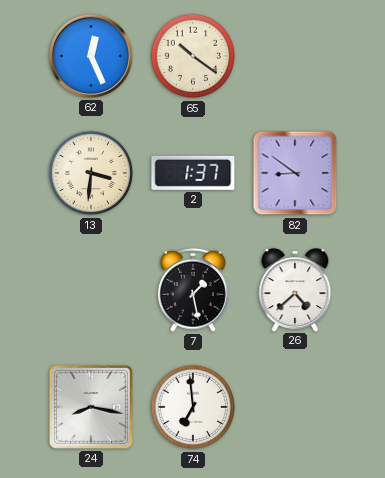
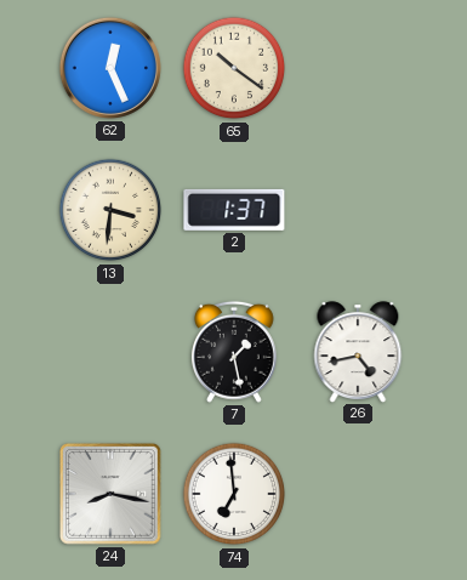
82: 8:51 -> none (295, 173)
26: 4:38 -> 4:43 (358, 352)
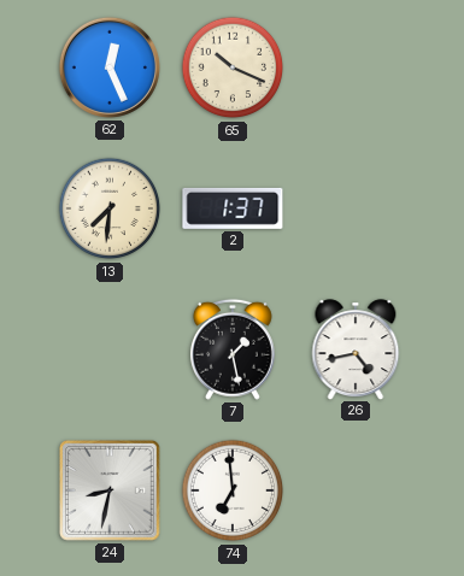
65: 10:21 -> 10:19 (233, 67)
13: 3:31 -> 7:31 (110, 208)
24: 8:17 -> 8:32 (111, 492)
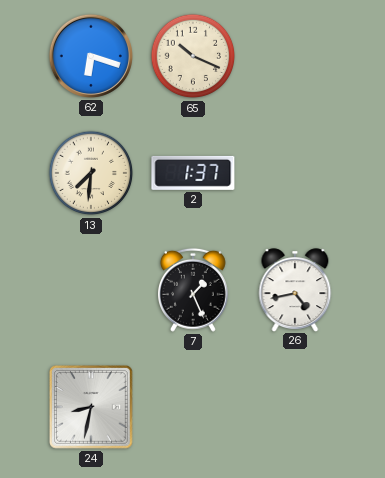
62: 12:26 -> 6:18 (91, 56)
7: 1:28 -> 1:26 (193, 290)
74: 6:59 -> none (233, 490)
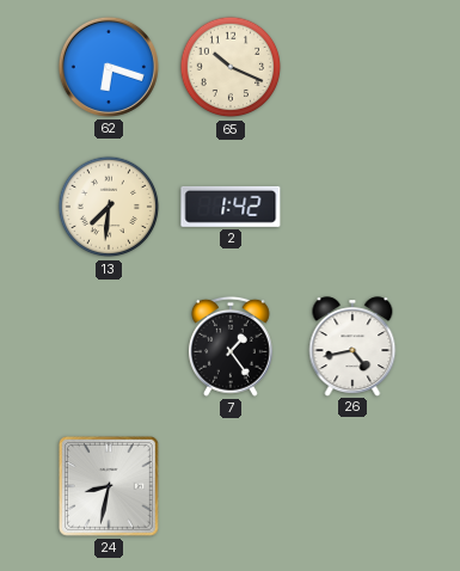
2: 1:37 -> 1:42 (231, 207)
7: 1:26 -> 1:24 (231, 346)
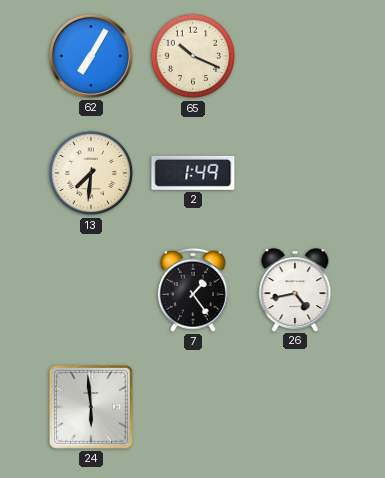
62: 6:18 -> 7:05 (91, 56)
2: 1:42 -> 1:49 (193, 173)
24: 8:32 -> 5:59 (92, 408)
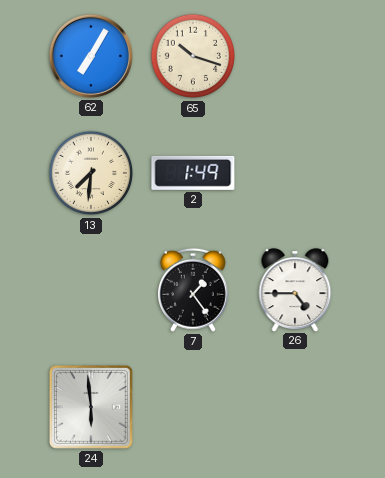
65: 10:19 -> 10:18 (193, 56)
26: 4:43 -> 4:45 (295, 290)
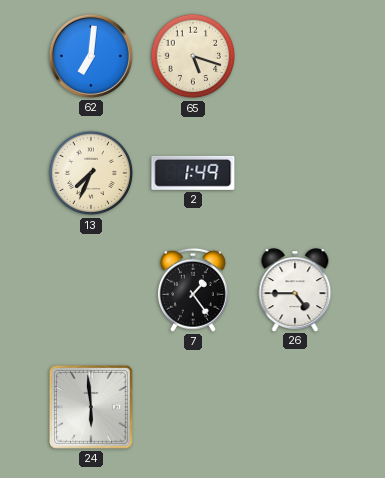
62: 7:05 -> 7:01 (91, 56)
65: 10:18 -> 5:18 (193, 56)
13: 7:31 -> 7:34 (91, 173)
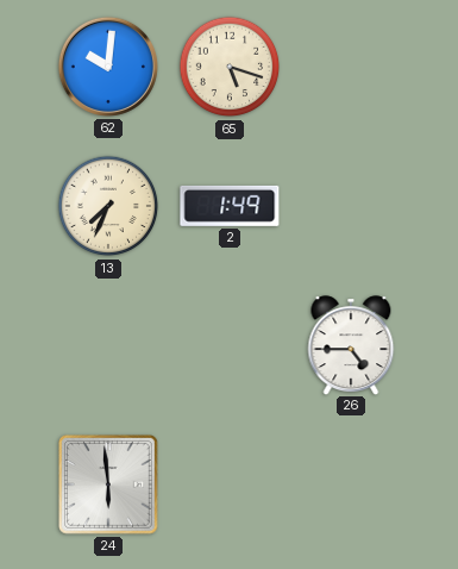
62: 7:01 -> 10:01 (108, 67)
7: 1:24 -> none (193, 290)
